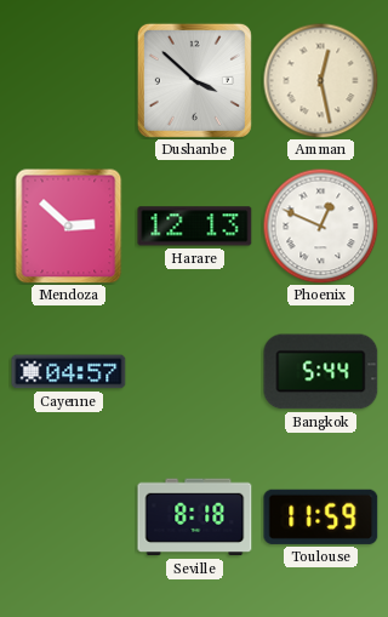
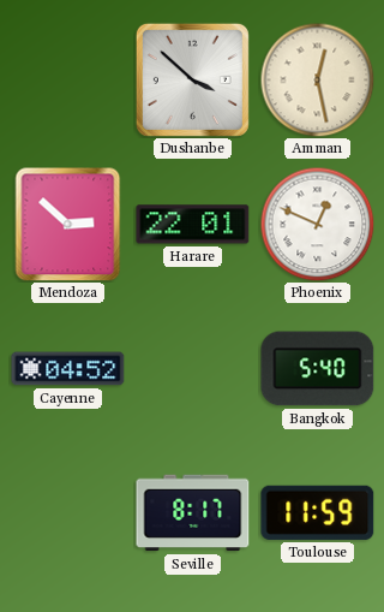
Harare: 12:13 -> 22:01 (193, 225)
Cayenne: 04:57 -> 04:52 (68, 369)
Bangkok: 5:44 -> 5:40 (318, 369)
Seville: 8:18 -> 8:17 (193, 513)
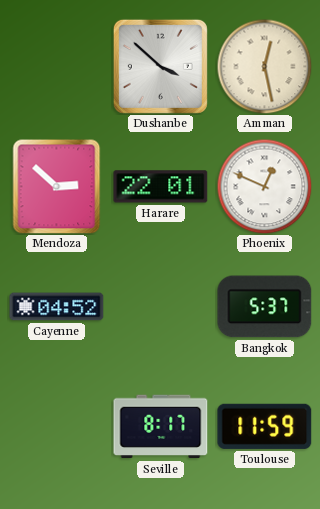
Bangkok: 5:40 -> 5:37 (265, 307)
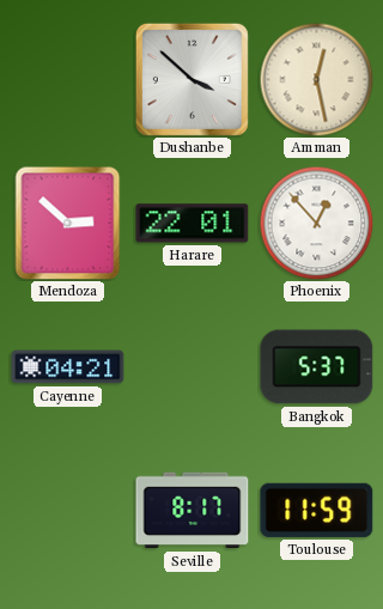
Phoenix: 12:49 -> 12:53 (316, 223)
Cayenne: 04:52 -> 04:21 (68, 367)
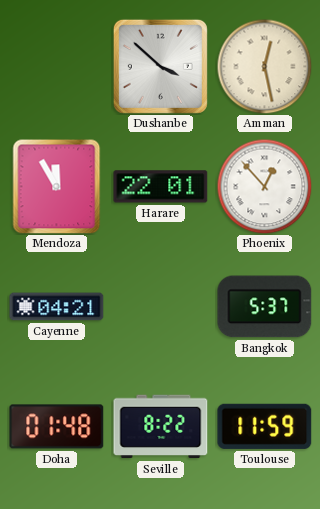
Mendoza: 2:52 -> 11:55 (57, 186)
Doha: none -> 01:48 (57, 427)
Seville: 8:17 -> 8:22 (161, 427)
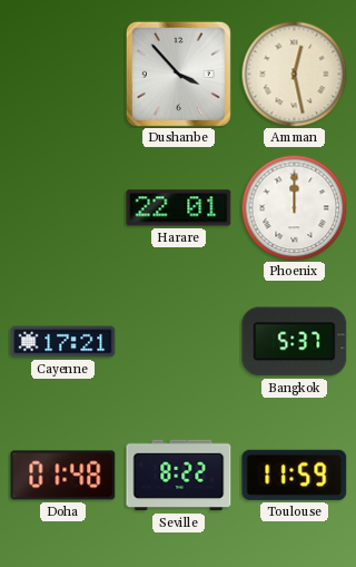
Dushanbe: 3:52 -> 3:53 (178, 74)
Mendoza: 11:55 -> none (57, 186)
Phoenix: 12:53 -> 12:00 (294, 207)
Cayenne: 04:21 -> 17:21 (63, 342)
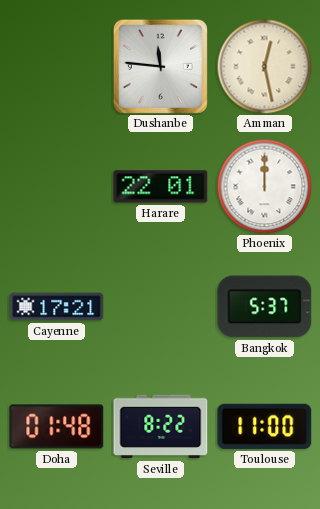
Dushanbe: 3:53 -> 11:46 (160, 66)
Toulouse: 11:59 -> 11:00 (265, 426)
